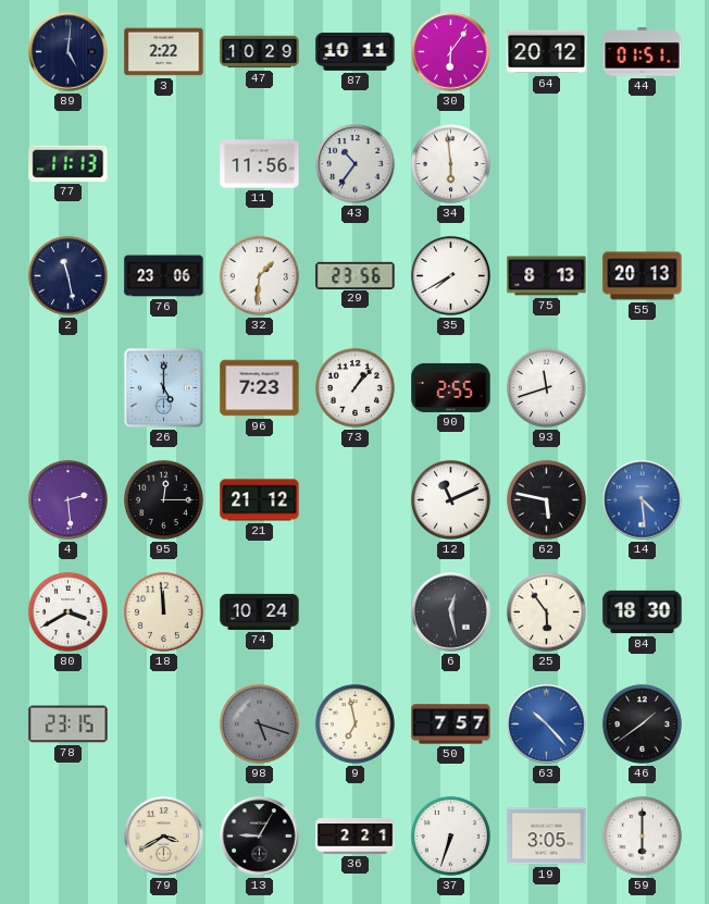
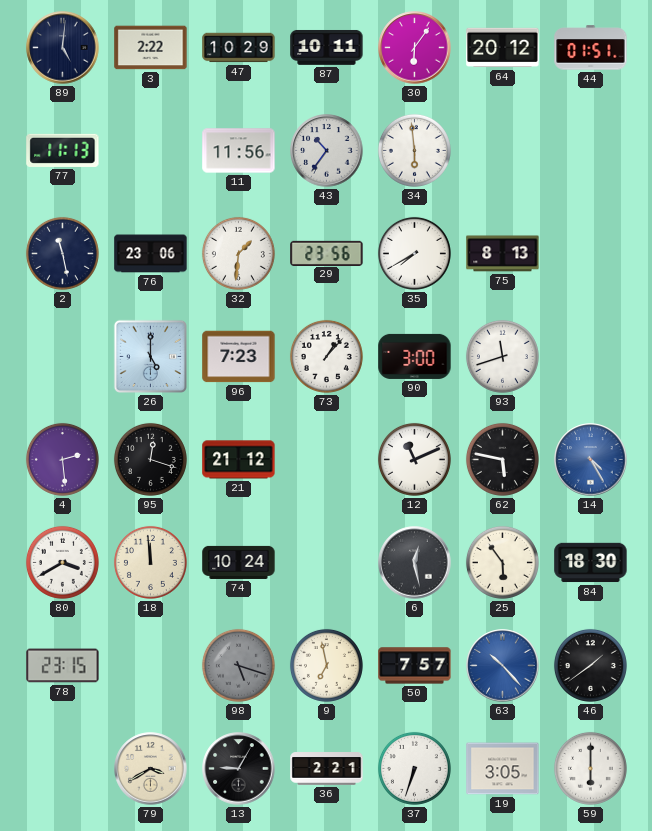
55: 20:13 -> none (643, 276)
90: 2:55 -> 3:00 (415, 356)
95: 12:15 -> 12:18 (150, 459)
14: 4:29 -> 4:25 (591, 460)
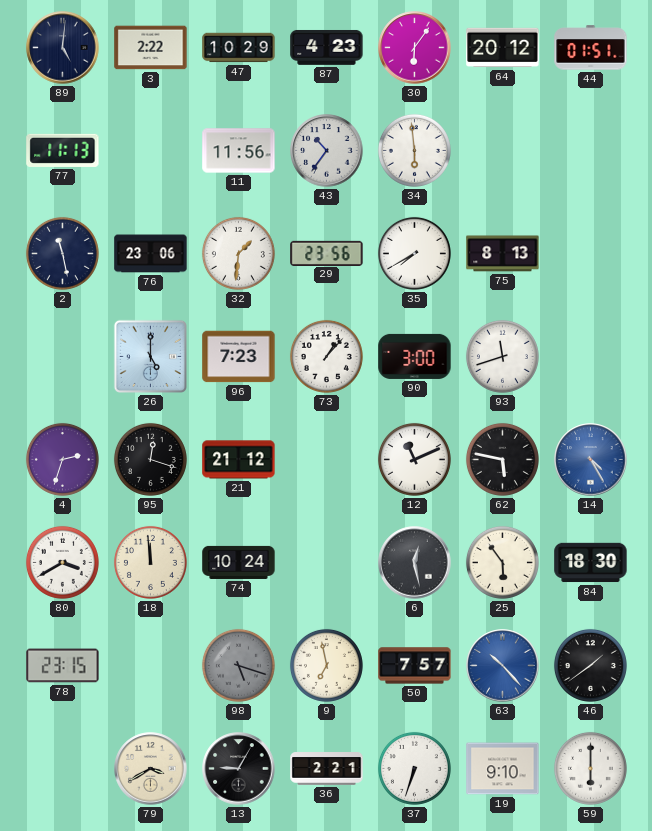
87: 10:11 -> 4:23 (327, 48)
4: 2:29 -> 2:33 (62, 459)
19: 3:05 -> 9:10 (503, 769)
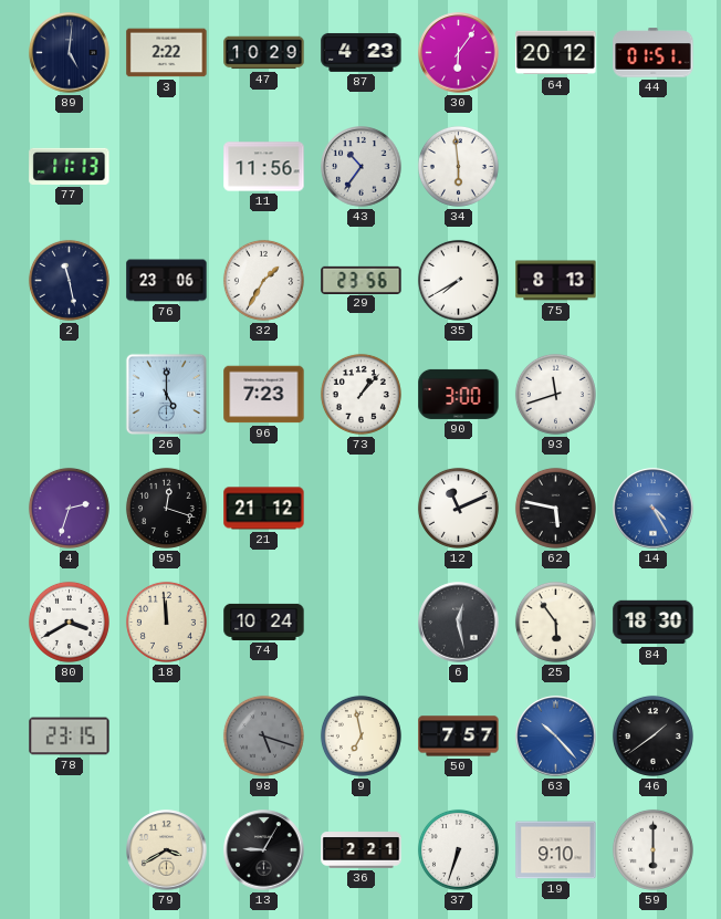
32: 1:31 -> 1:35 (263, 280)
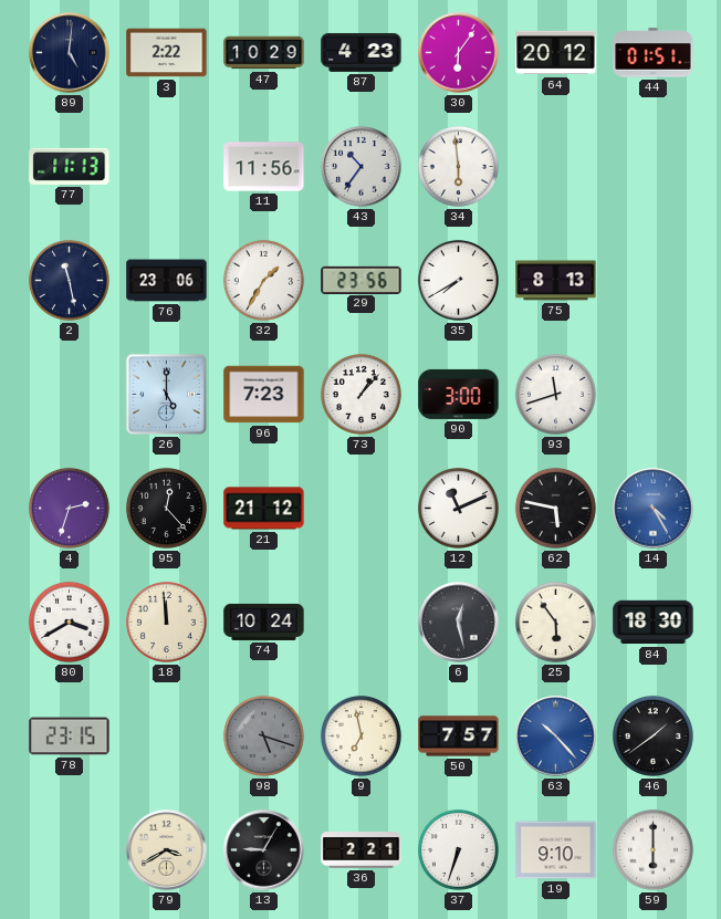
95: 12:18 -> 12:23 (166, 508)
